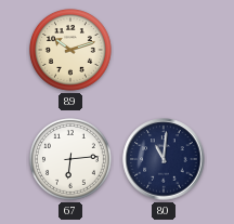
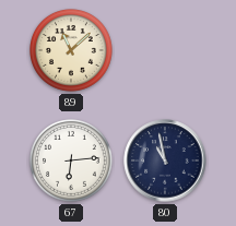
89: 10:12 -> 11:08 (72, 51)
80: 11:01 -> 10:58 (165, 160)
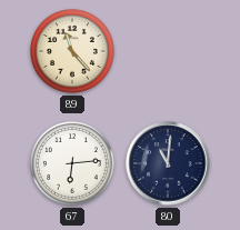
89: 11:08 -> 11:23 (73, 52)
80: 10:58 -> 11:01 (168, 163)
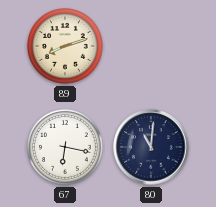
89: 11:23 -> 8:12 (66, 47)
67: 6:14 -> 6:17 (66, 148)
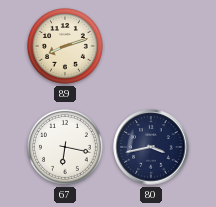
80: 11:01 -> 3:43 (151, 147)
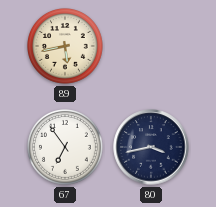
89: 8:12 -> 5:43 (66, 47)
67: 6:17 -> 6:54 (66, 148)
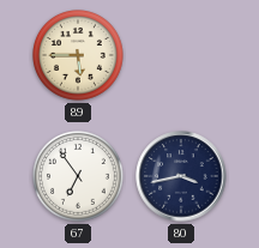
89: 5:43 -> 5:45 (79, 56)
